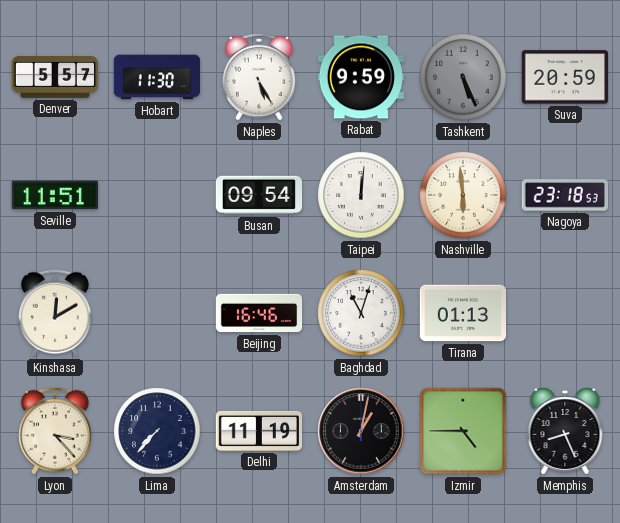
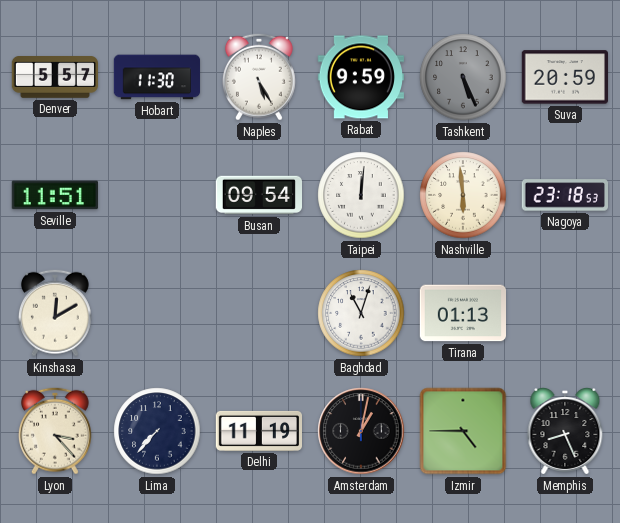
Beijing: 16:46 -> none (259, 313)
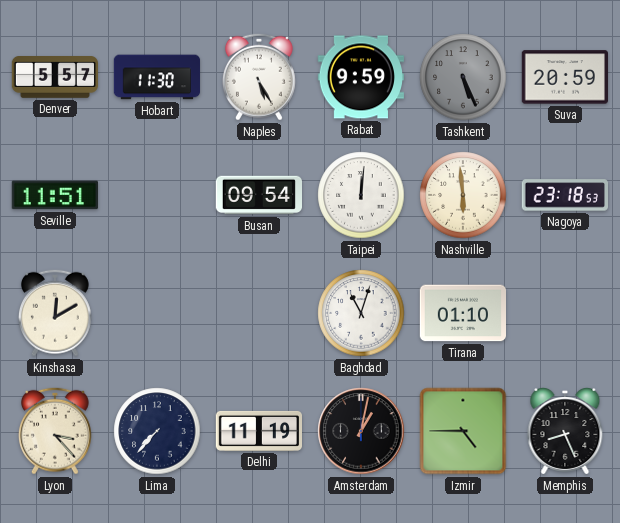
Tirana: 01:13 -> 01:10 (462, 313)
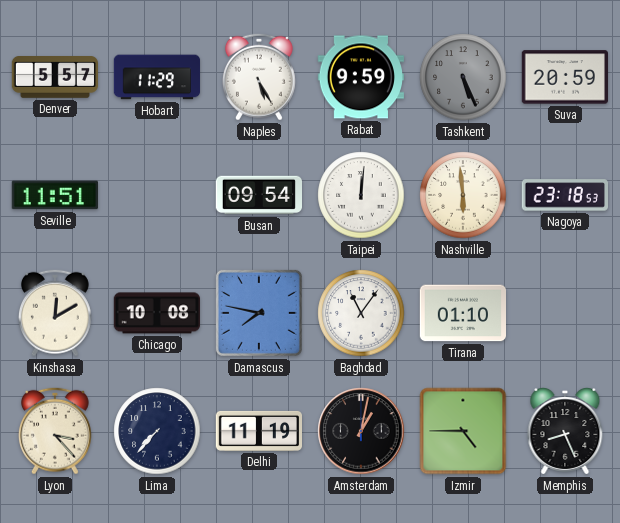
Hobart: 11:30 -> 11:29 (157, 77)
Chicago: none -> 10:08 (156, 313)
Damascus: none -> 7:47 (259, 313)
Baghdad: 11:03 -> 11:06 (361, 313)
